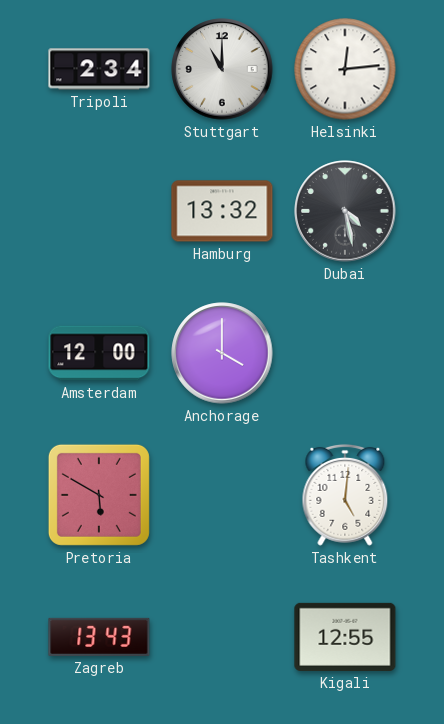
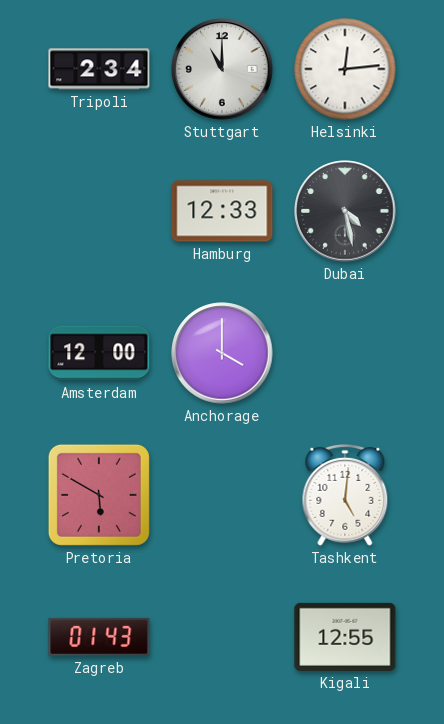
Hamburg: 13:32 -> 12:33 (222, 211)
Zagreb: 13:43 -> 01:43 (99, 637)
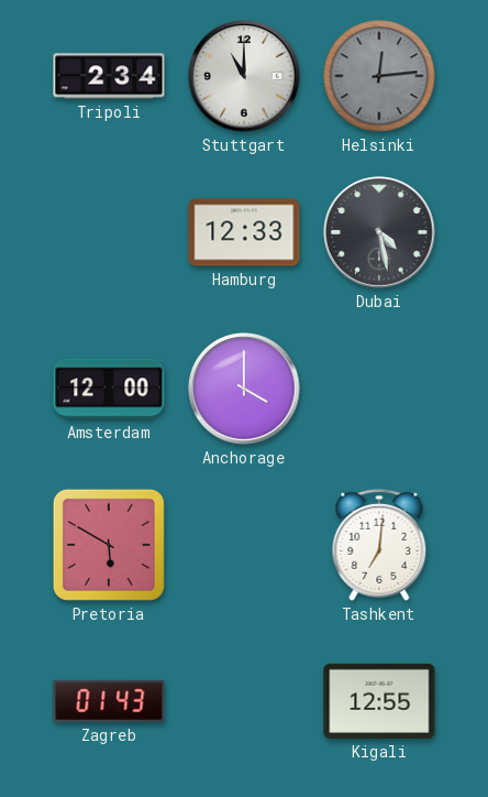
Helsinki dial: white -> grey (379, 76)
Tashkent: 5:01 -> 7:01 (379, 545)
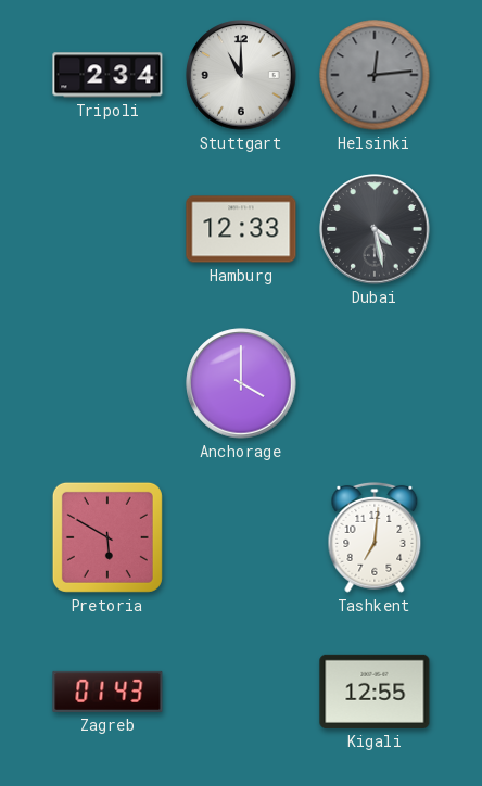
Amsterdam: 12:00 -> none (109, 389)
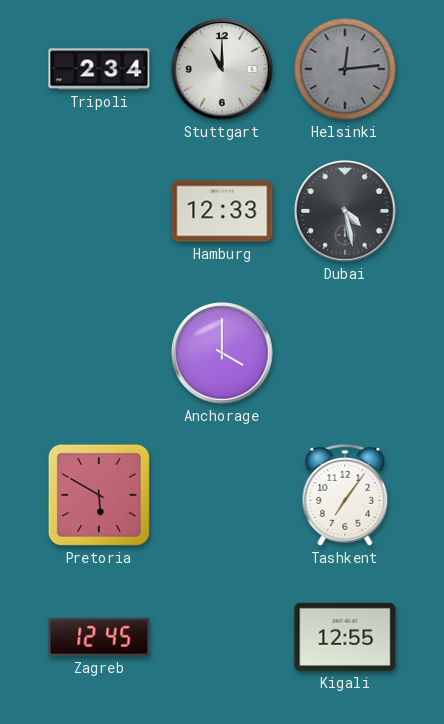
Tashkent: 7:01 -> 7:06 (345, 495)
Zagreb: 01:43 -> 12:45 (99, 637)
